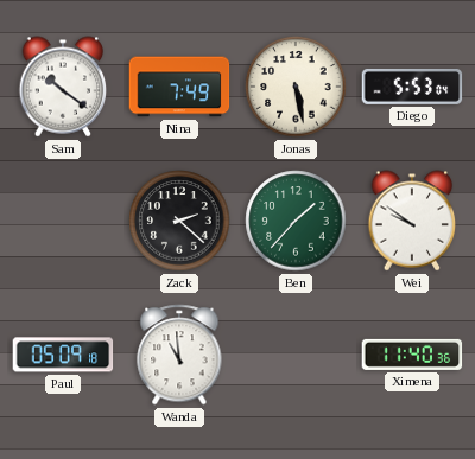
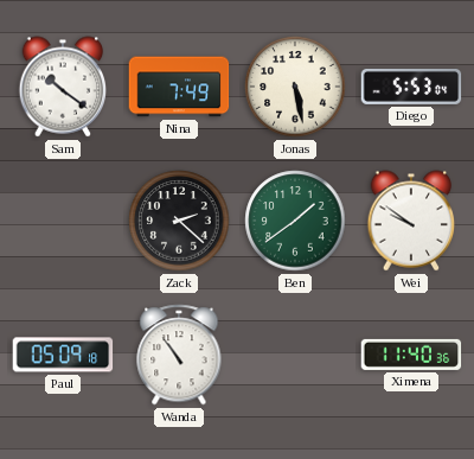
Ben: 1:37 -> 1:39 (295, 221)
Wanda: 10:59 -> 10:54 (179, 355)
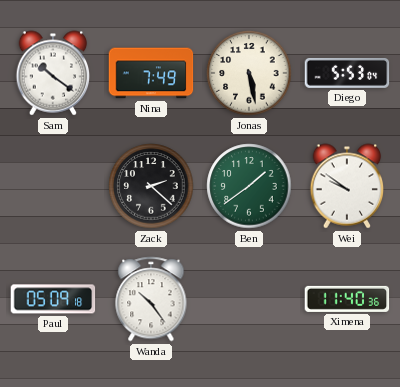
Wanda: 10:54 -> 10:24 (151, 299)
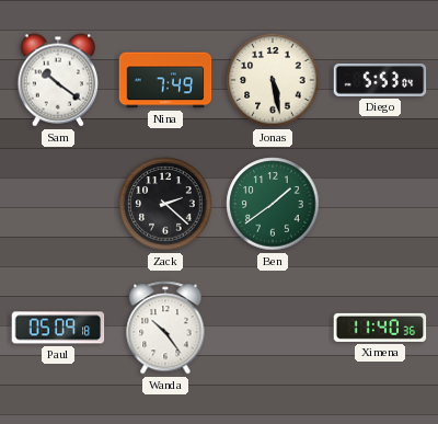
Wei: 9:51 -> none (347, 186)
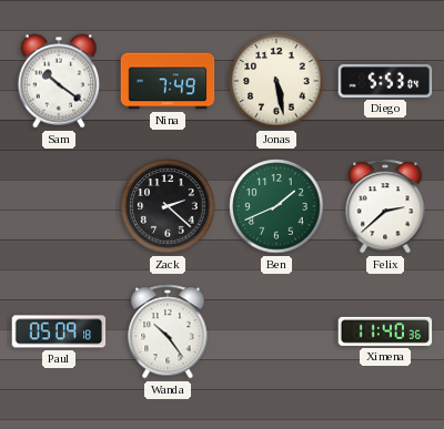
Ben: 1:39 -> 1:41 (276, 206)
Felix: none -> 2:38 (385, 206)
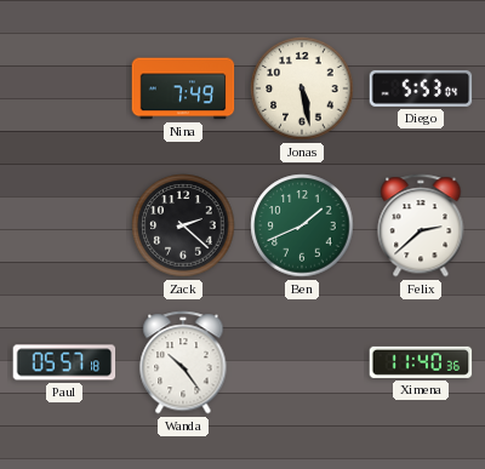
Sam: 10:21 -> none (59, 81)
Paul: 05:09 -> 05:57 (64, 362)
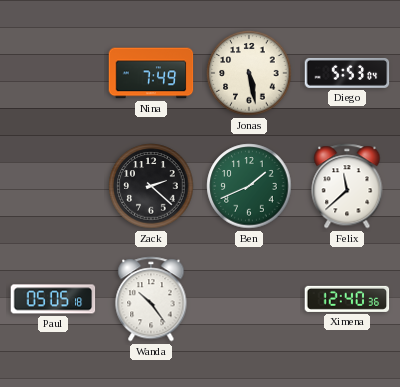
Felix: 2:38 -> 11:38 (347, 186)
Paul: 05:57 -> 05:05 (53, 299)
Ximena: 11:40 -> 12:40 (347, 299)
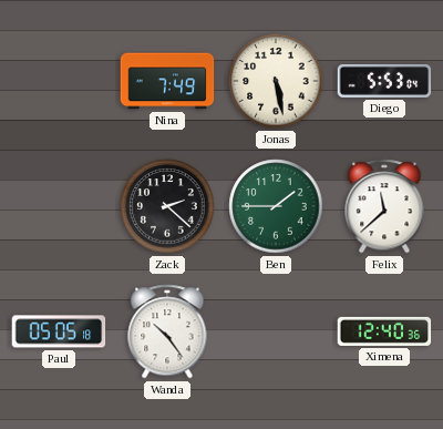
Ben: 1:41 -> 1:45 (276, 206)
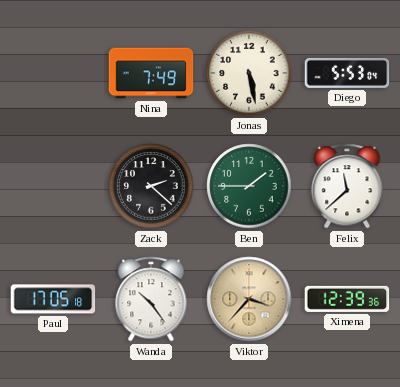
Paul: 05:05 -> 17:05 (53, 299)
Viktor: none -> 3:37 (249, 299)
Ximena: 12:40 -> 12:39 (347, 299)
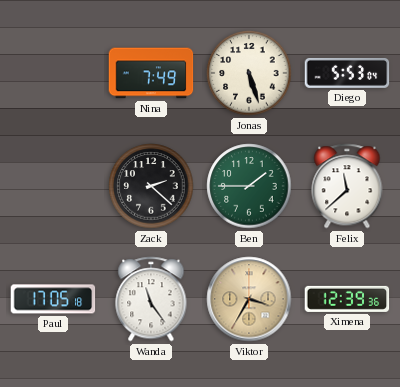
Jonas: 5:28 -> 5:27 (249, 73)
Wanda: 10:24 -> 11:24 (151, 299)
Viktor: 3:37 -> 3:35 (249, 299)
